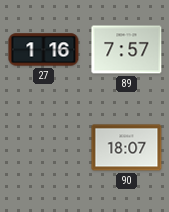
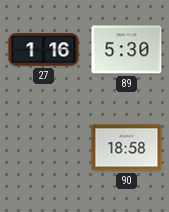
89: 7:57 -> 5:30 (127, 50)
90: 18:07 -> 18:58 (127, 148)
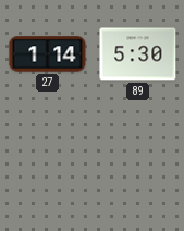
27: 1:16 -> 1:14 (48, 54)
90: 18:58 -> none (127, 148)
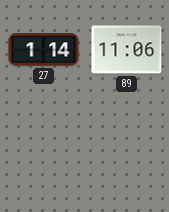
89: 5:30 -> 11:06 (127, 50)
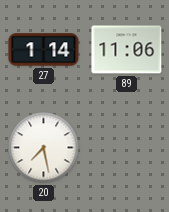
20: none -> 7:28 (44, 148)
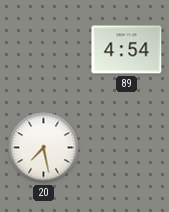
27: 1:14 -> none (44, 50)
89: 11:06 -> 4:54 (127, 50)
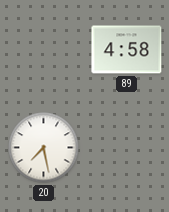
89: 4:54 -> 4:58 (127, 50)
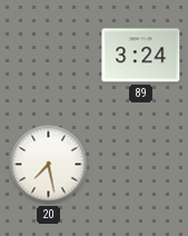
89: 4:58 -> 3:24 (141, 56)
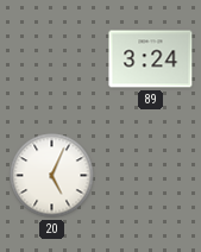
20: 7:28 -> 5:04 (52, 176)
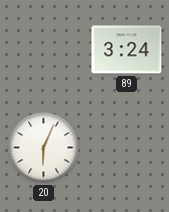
20: 5:04 -> 6:04 (44, 148)
